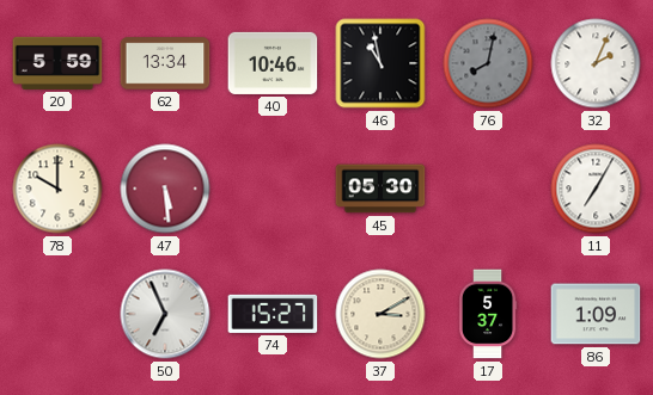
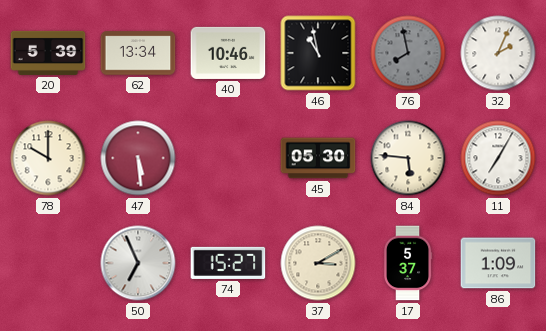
20: 5:59 -> 5:39 (48, 53)
76: 8:02 -> 7:58 (408, 53)
84: none -> 5:46 (408, 158)
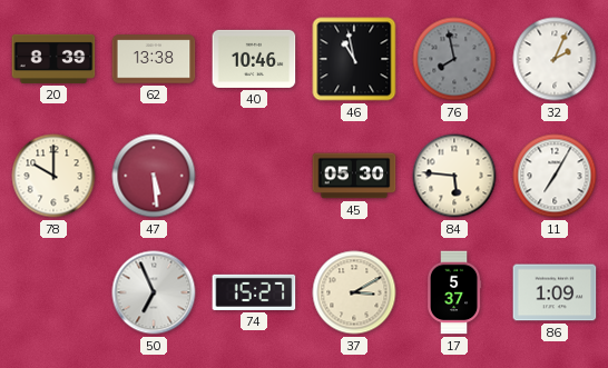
20: 5:39 -> 8:39 (53, 59)
62: 13:34 -> 13:38 (154, 59)
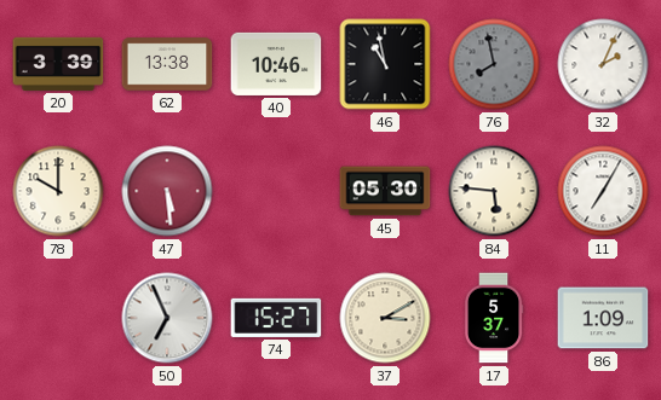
20: 8:39 -> 3:39 (58, 64)
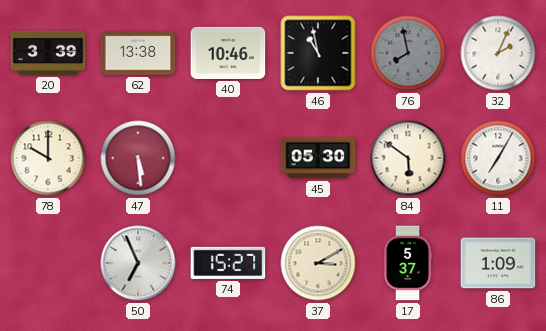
84: 5:46 -> 5:51 (408, 158)
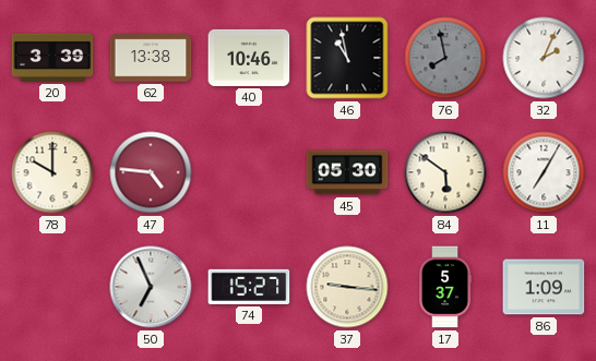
47: 5:29 -> 4:46 (151, 172)
37: 3:10 -> 9:16 (347, 287)
